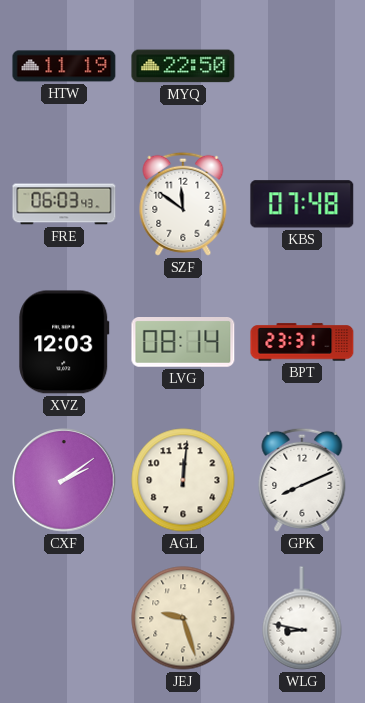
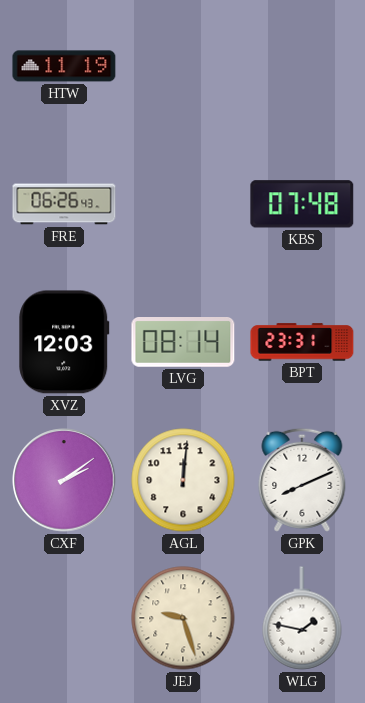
MYQ: 22:50 -> none (183, 66)
FRE: 06:03 -> 06:26 (64, 204)
SZF: 11:51 -> none (183, 204)
WLG: 8:47 -> 1:47 (302, 618)
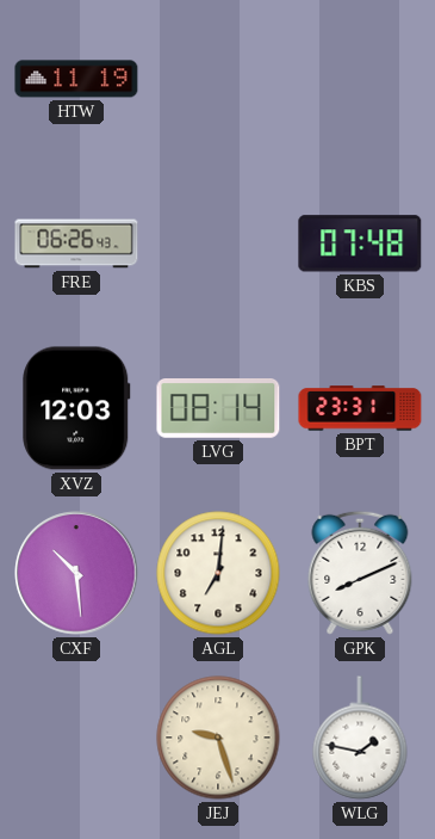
CXF: 2:09 -> 10:29 (76, 573)
AGL: 12:01 -> 7:01 (218, 573)
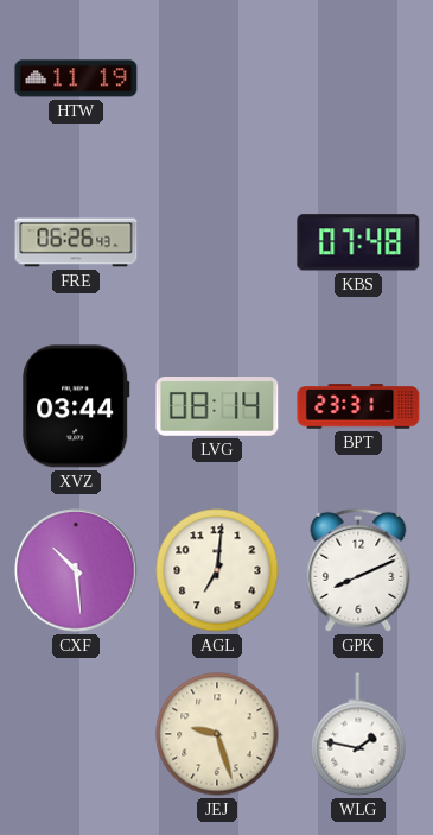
XVZ: 12:03 -> 03:44 (76, 406)
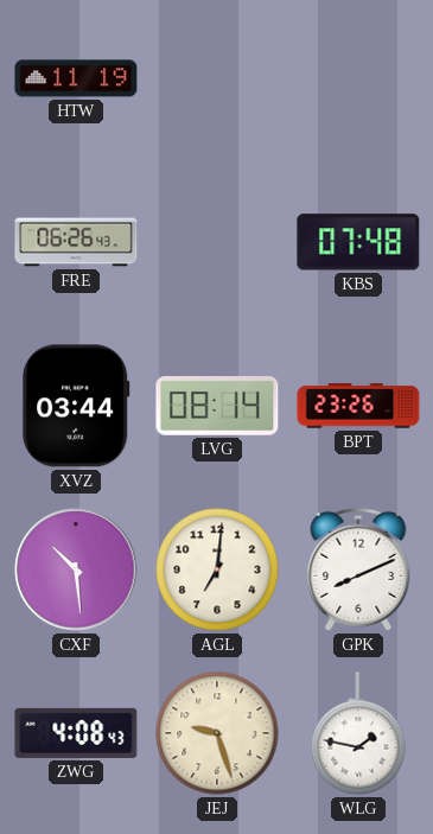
BPT: 23:31 -> 23:26 (358, 406)
ZWG: none -> 4:08 (76, 733)
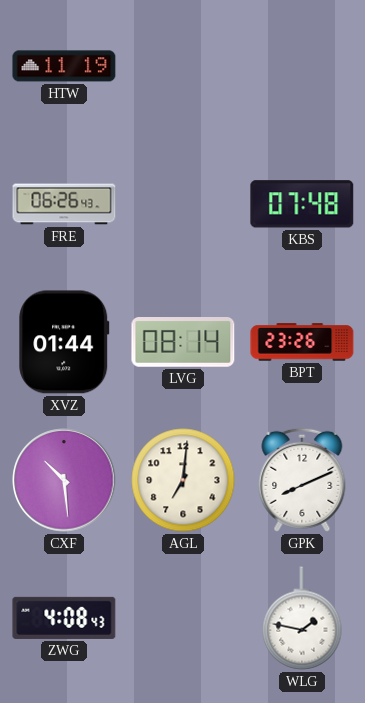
XVZ: 03:44 -> 01:44 (64, 342)
JEJ: 9:27 -> none (217, 733)
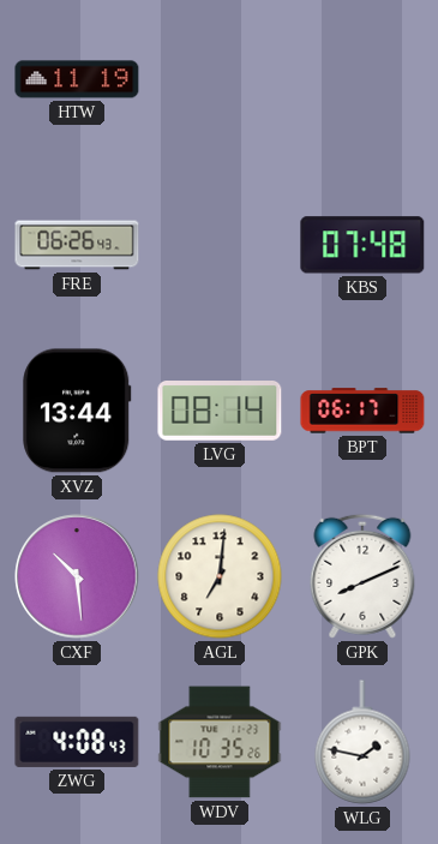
XVZ: 01:44 -> 13:44 (77, 411)
BPT: 23:26 -> 06:17 (362, 411)
WDV: none -> 10:35 (220, 742)
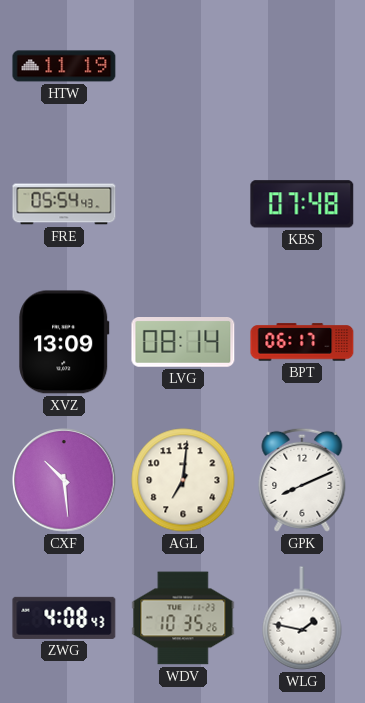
FRE: 06:26 -> 05:54 (64, 204)
XVZ: 13:44 -> 13:09 (64, 342)
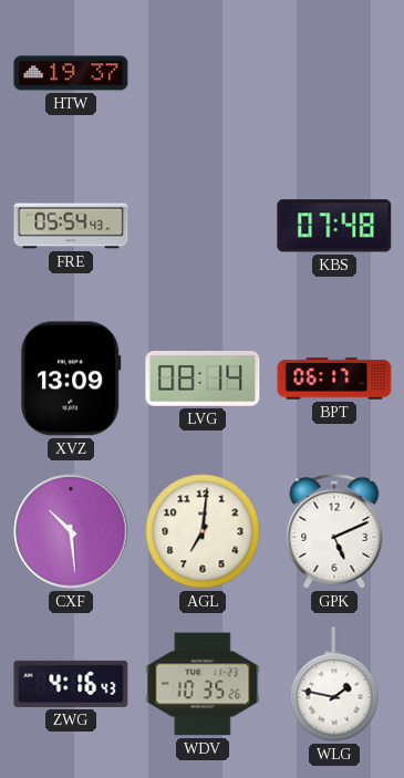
HTW: 11:19 -> 19:37 (71, 73)
GPK: 8:11 -> 5:11 (334, 531)
ZWG: 4:08 -> 4:16 (71, 684)
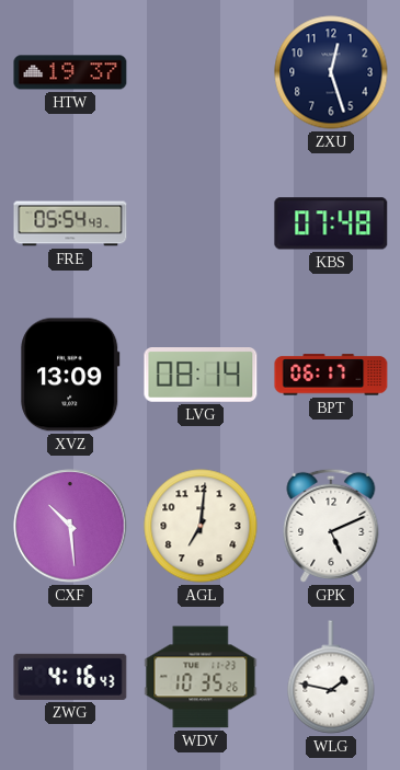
ZXU: none -> 12:27 (331, 72)
